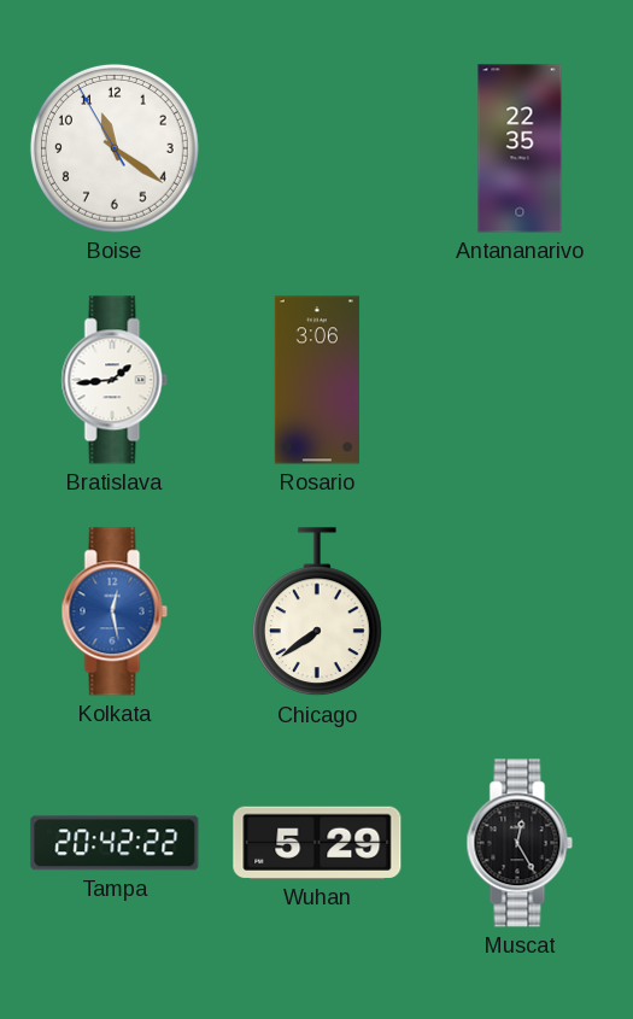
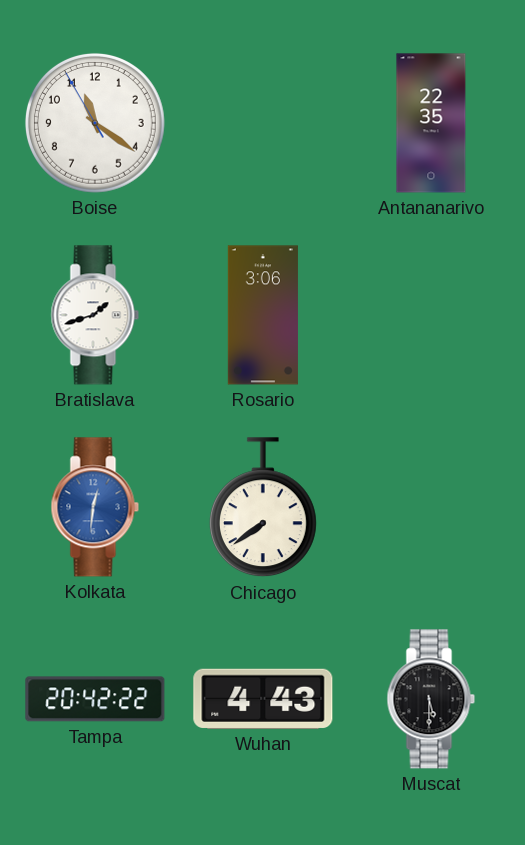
Bratislava: 1:44 -> 1:42 (95, 315)
Kolkata: 12:28 -> 12:31 (95, 507)
Wuhan: 5:29 -> 4:43 (263, 699)
Muscat: 12:25 -> 5:30 (431, 699)
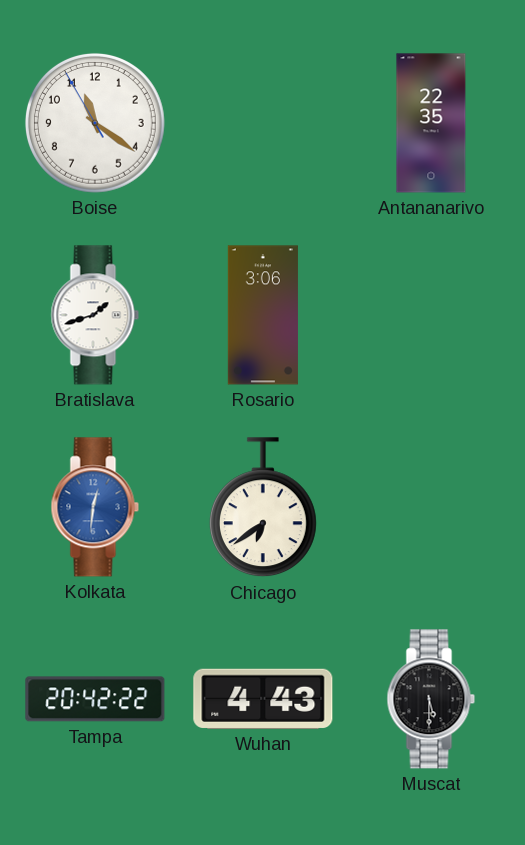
Chicago: 7:39 -> 6:39 (263, 508)
